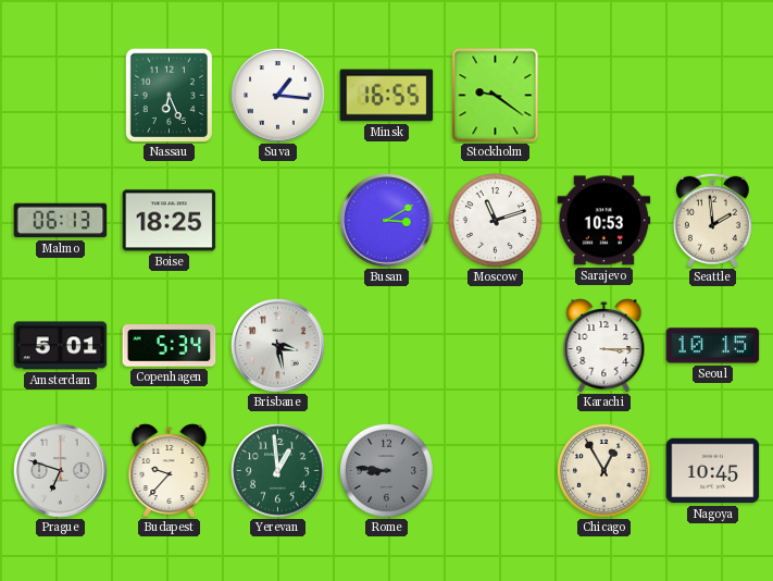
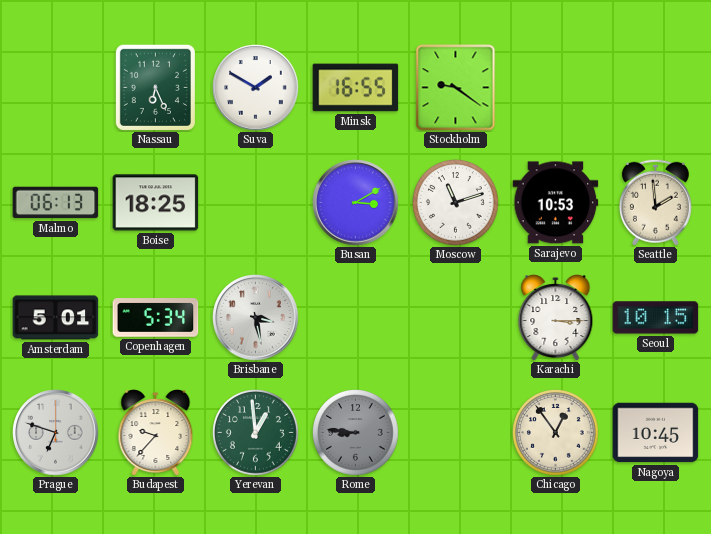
Suva: 1:16 -> 1:50 (256, 88)
Chicago: 12:55 -> 12:54 (556, 433)
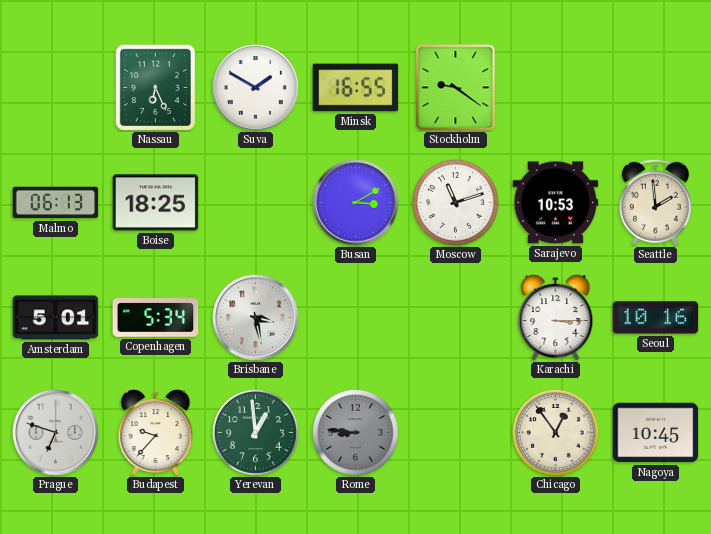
Seoul: 10:15 -> 10:16 (656, 318)
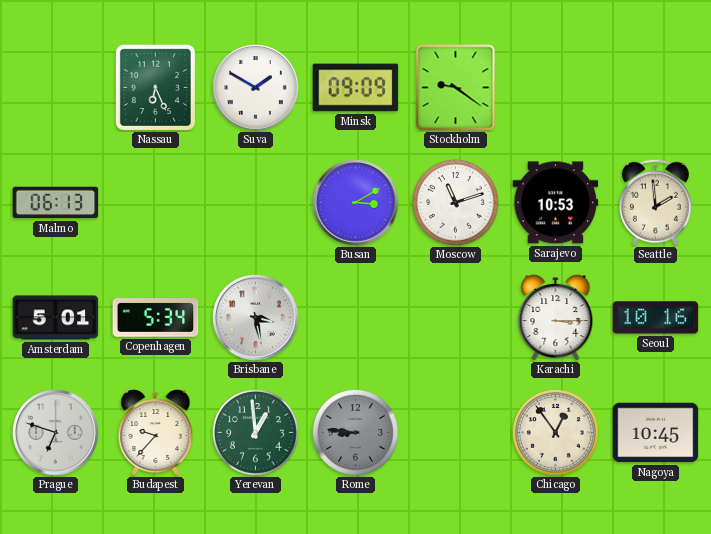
Minsk: 16:55 -> 09:09 (356, 88)
Boise: 18:25 -> none (156, 203)
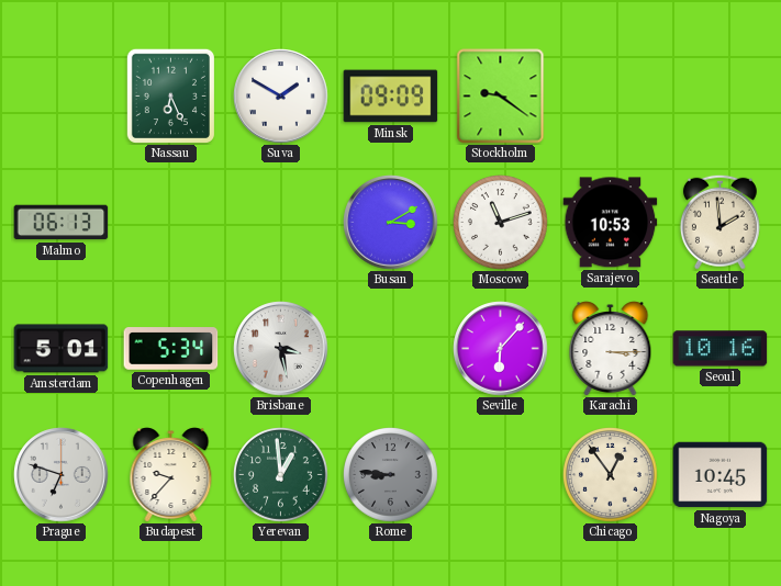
Seville: none -> 6:07 (501, 349)
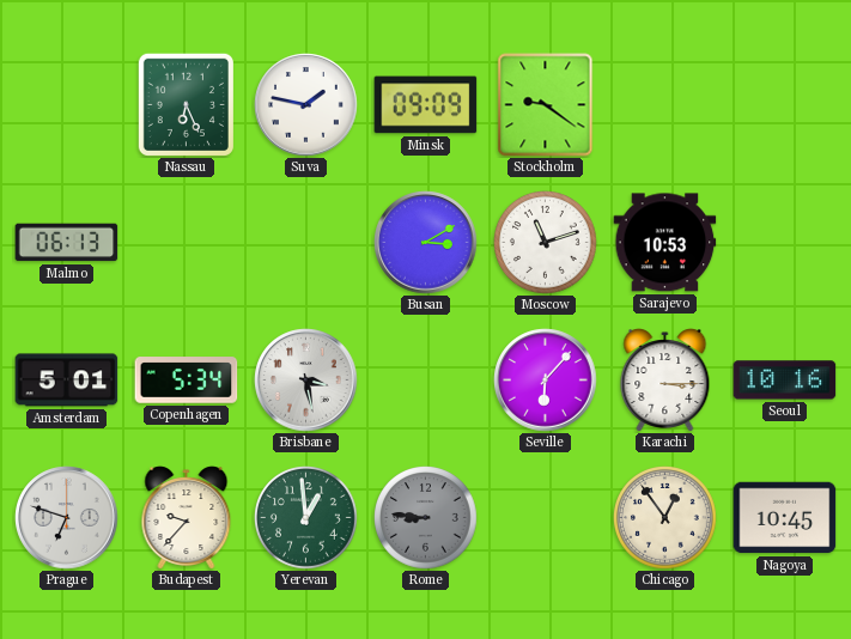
Suva: 1:50 -> 1:47 (306, 105)
Seattle: 1:59 -> none (719, 222)
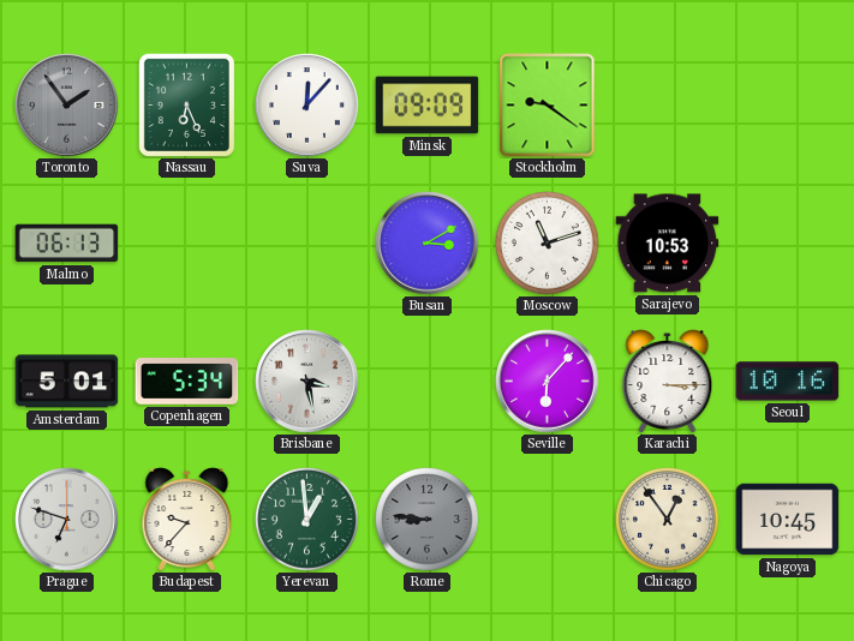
Toronto: none -> 1:54 (67, 106)
Suva: 1:47 -> 12:07 (307, 106)
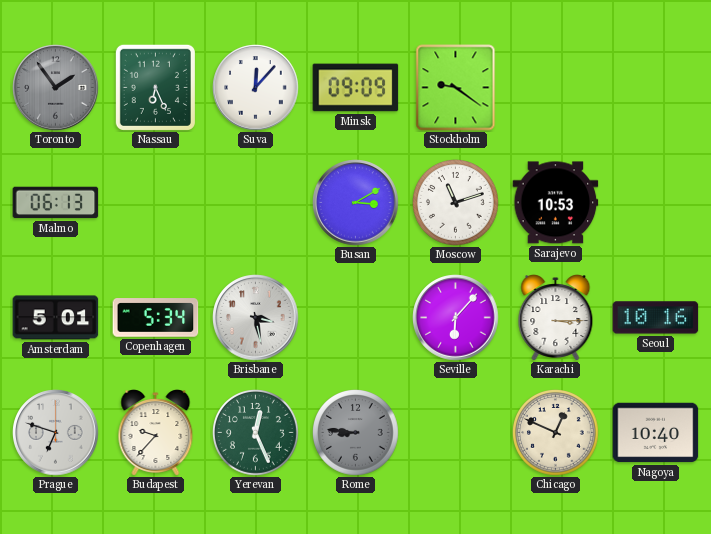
Yerevan: 12:59 -> 12:26 (256, 433)
Chicago: 12:54 -> 12:49 (556, 433)
Nagoya: 10:45 -> 10:40 (656, 433)
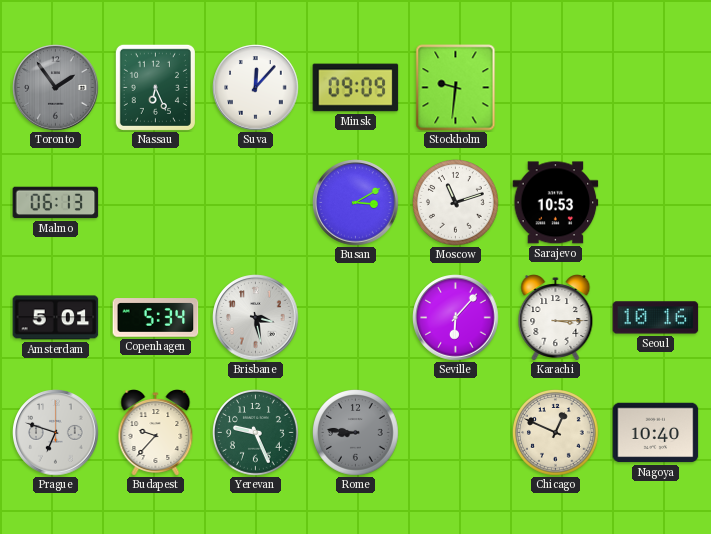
Stockholm: 9:21 -> 9:31 (456, 88)
Yerevan: 12:26 -> 9:26 (256, 433)
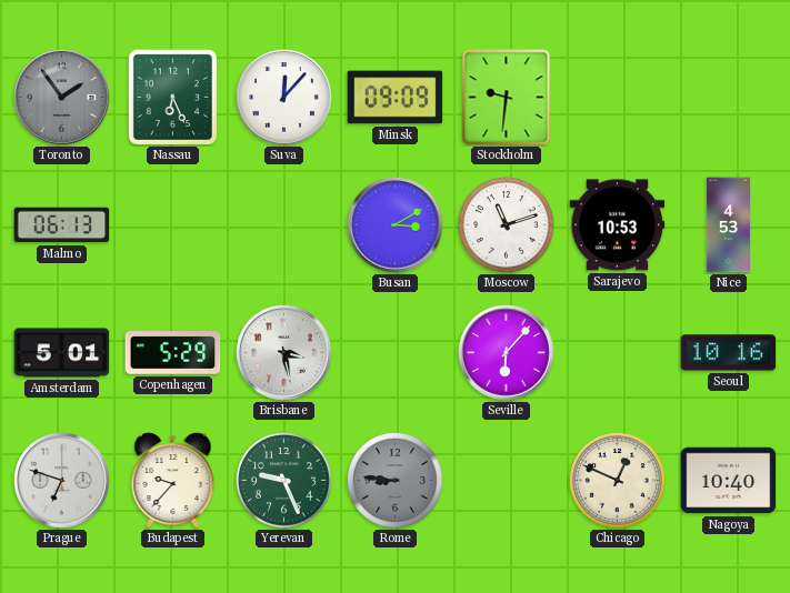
Nice: none -> 4:53 (728, 225)
Copenhagen: 5:34 -> 5:29 (173, 353)
Karachi: 3:15 -> none (556, 318)
